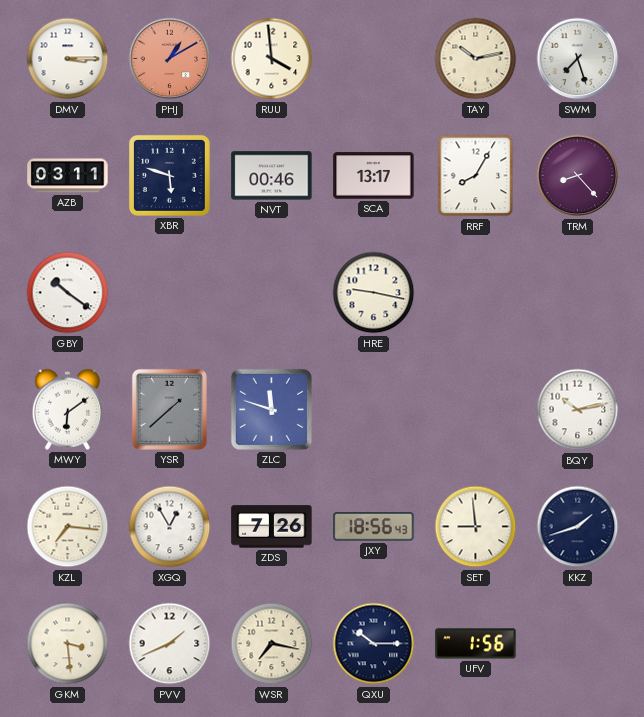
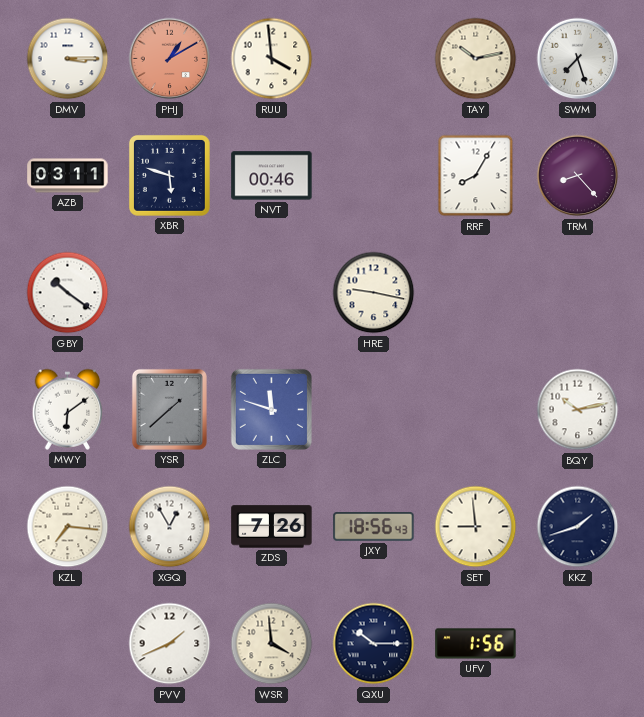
SCA: 13:17 -> none (374, 176)
GKM: 3:29 -> none (68, 644)
WSR: 7:17 -> 3:59 (272, 644)
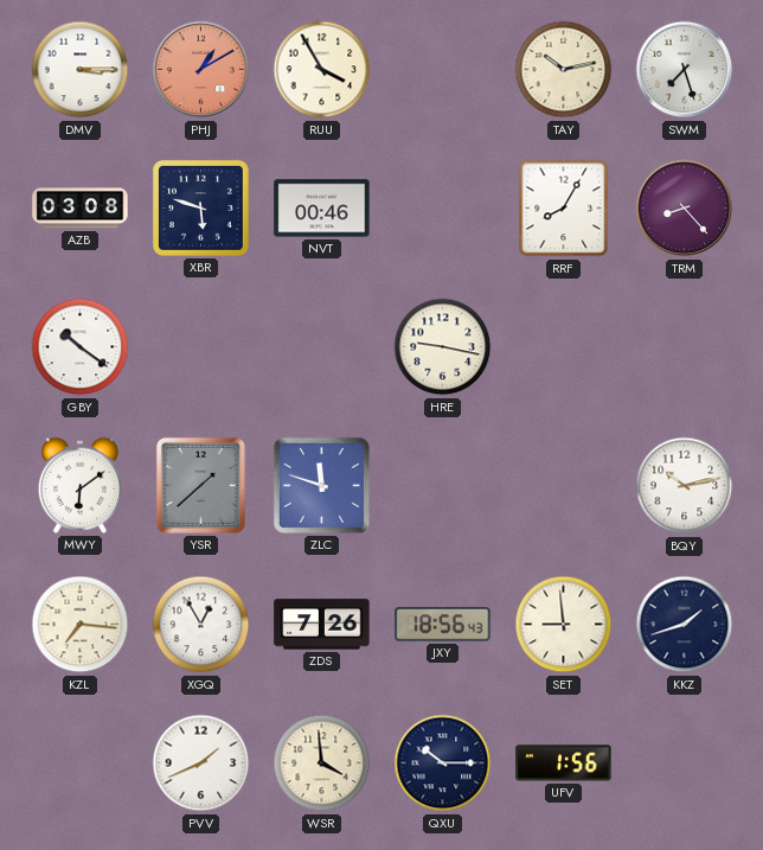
RUU: 3:59 -> 3:55 (322, 70)
AZB: 03:11 -> 03:08 (81, 209)
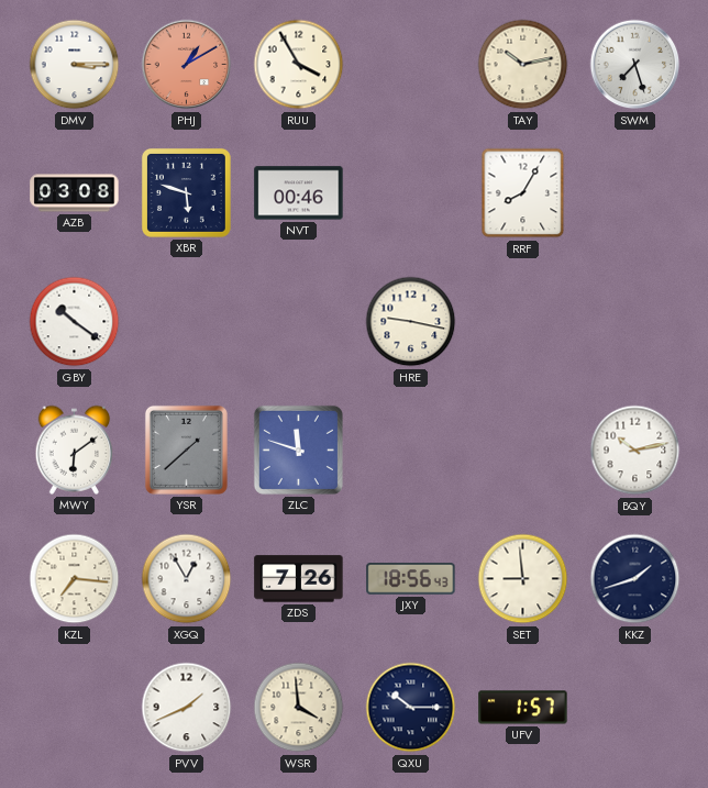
TRM: 8:23 -> none (685, 209)
UFV: 1:56 -> 1:57 (523, 708)
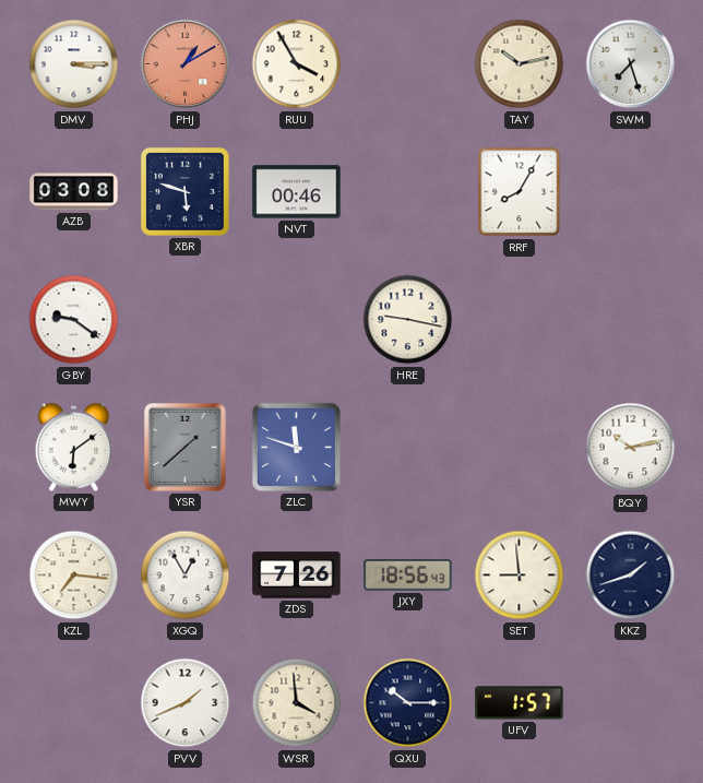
GBY: 10:21 -> 9:21 (74, 320)
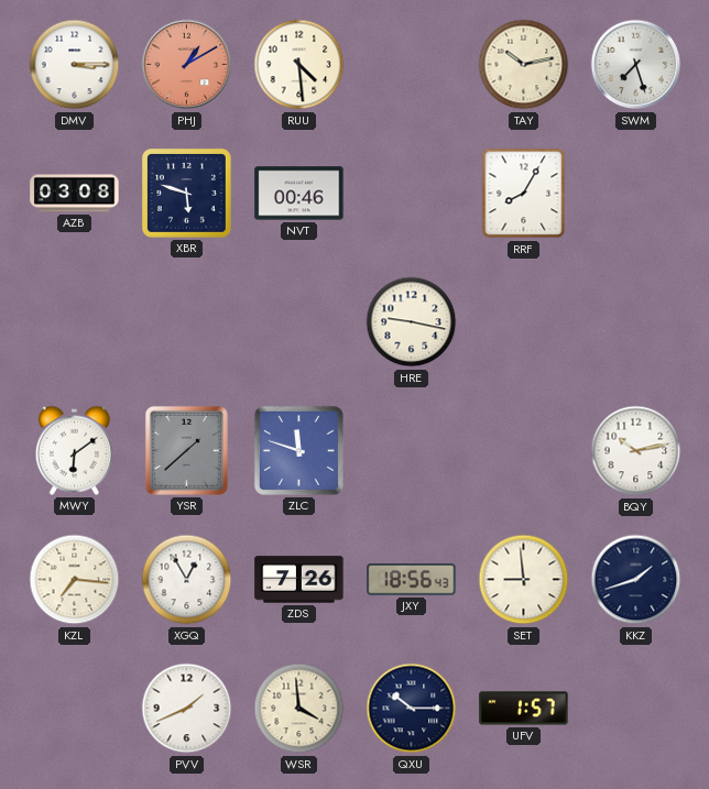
RUU: 3:55 -> 4:29 (299, 65)
GBY: 9:21 -> none (74, 320)
